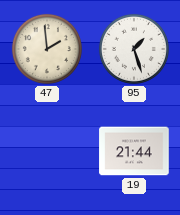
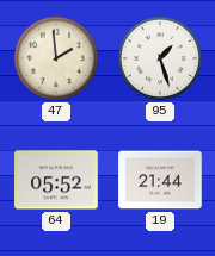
64: none -> 05:52 (56, 180)
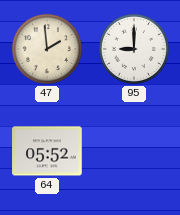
95: 1:27 -> 9:00 (134, 49)
19: 21:44 -> none (160, 180)
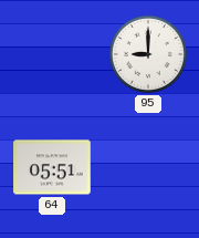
47: 1:59 -> none (47, 49)
64: 05:52 -> 05:51 (52, 167)
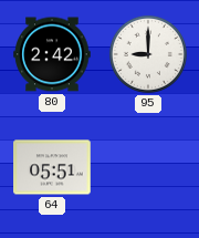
80: none -> 2:42 (52, 54)
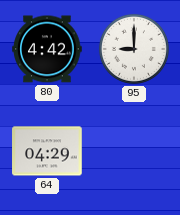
80: 2:42 -> 4:42 (47, 49)
64: 05:51 -> 04:29 (47, 151)
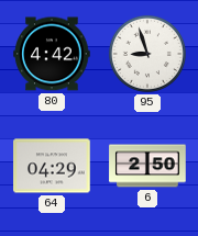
95: 9:00 -> 8:57 (147, 54)
6: none -> 2:50 (147, 166)
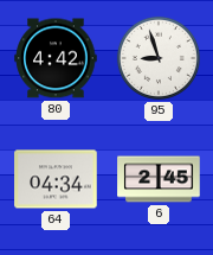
64: 04:29 -> 04:34 (56, 179)
6: 2:50 -> 2:45 (159, 179)
